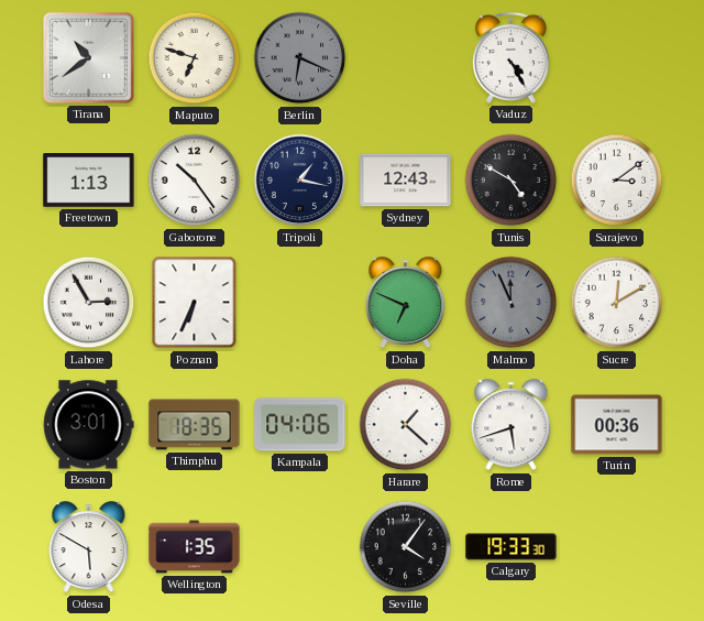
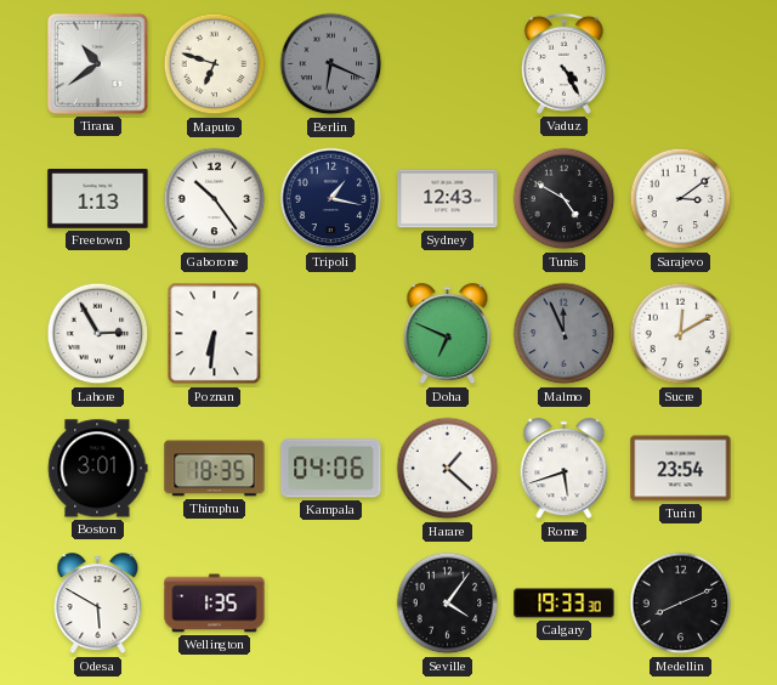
Poznan: 6:34 -> 6:31 (215, 334)
Turin: 00:36 -> 23:54 (681, 469)
Medellin: none -> 8:11 (681, 604)
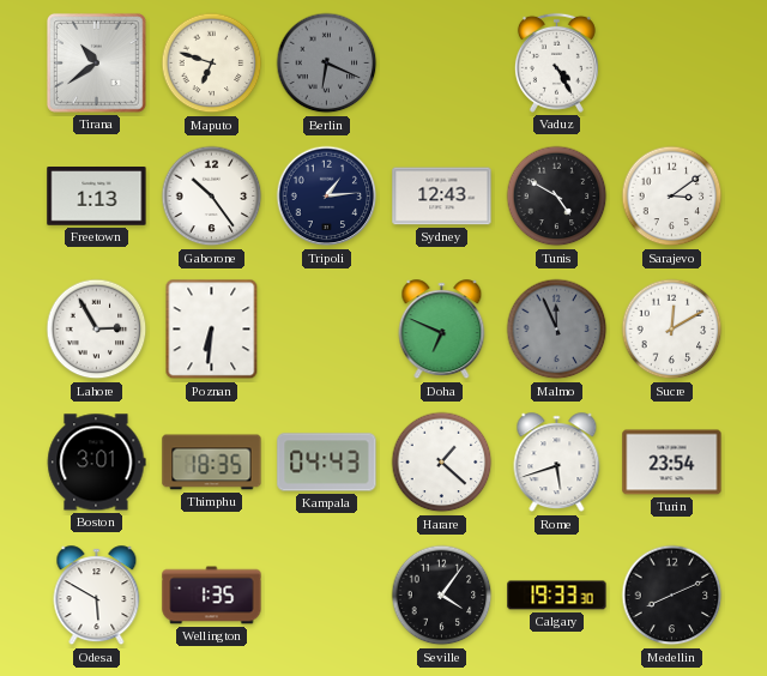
Tripoli: 1:17 -> 1:14 (327, 197)
Kampala: 04:06 -> 04:43 (327, 463)
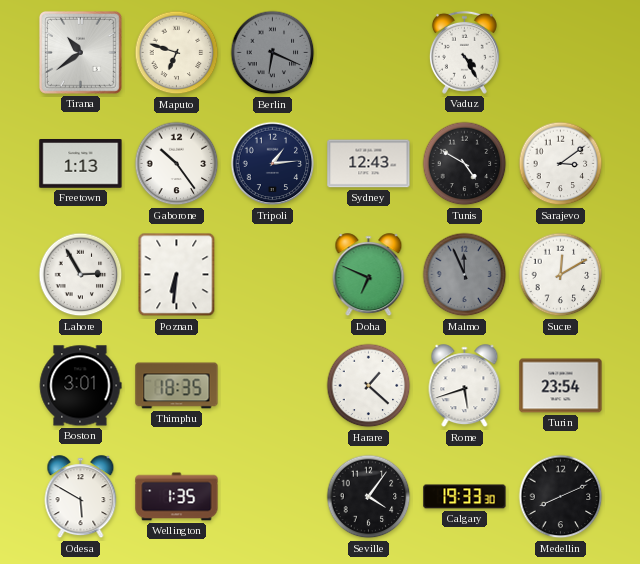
Kampala: 04:43 -> none (327, 463)
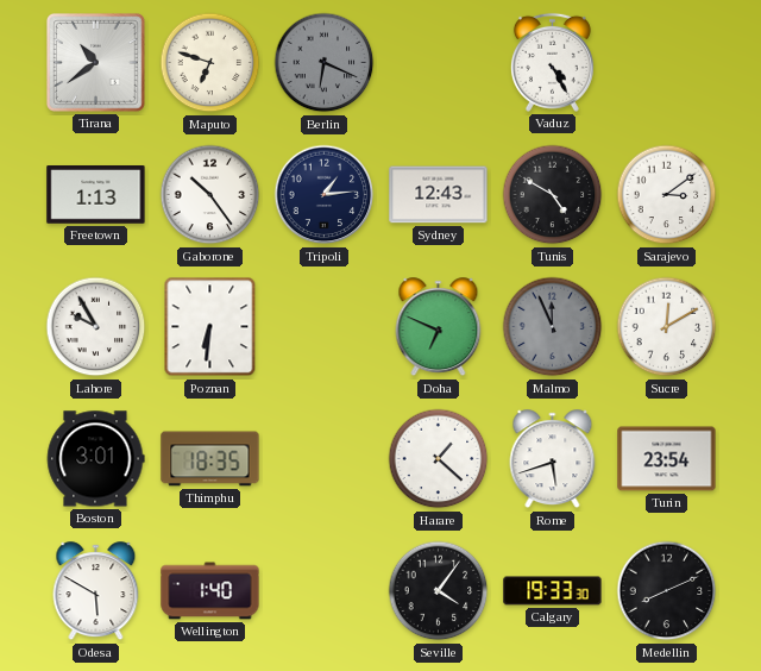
Lahore: 2:55 -> 9:55 (96, 327)
Wellington: 1:35 -> 1:40 (210, 591)
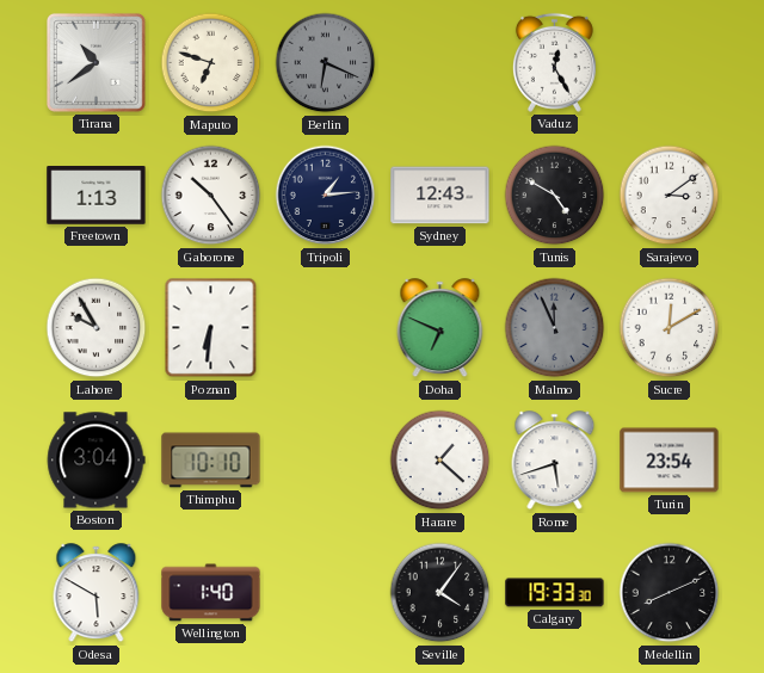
Vaduz: 4:25 -> 12:25 (554, 62)
Boston: 3:01 -> 3:04 (95, 461)
Thimphu: 18:35 -> 10:10 (211, 461)
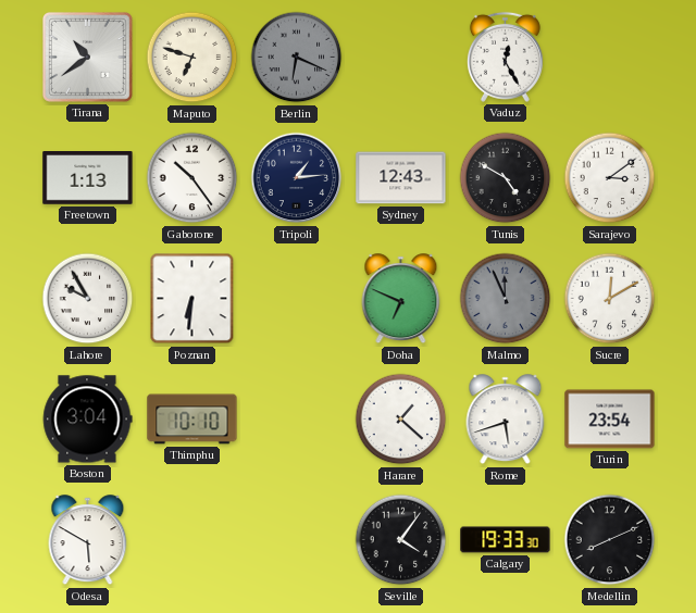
Wellington: 1:40 -> none (211, 593)
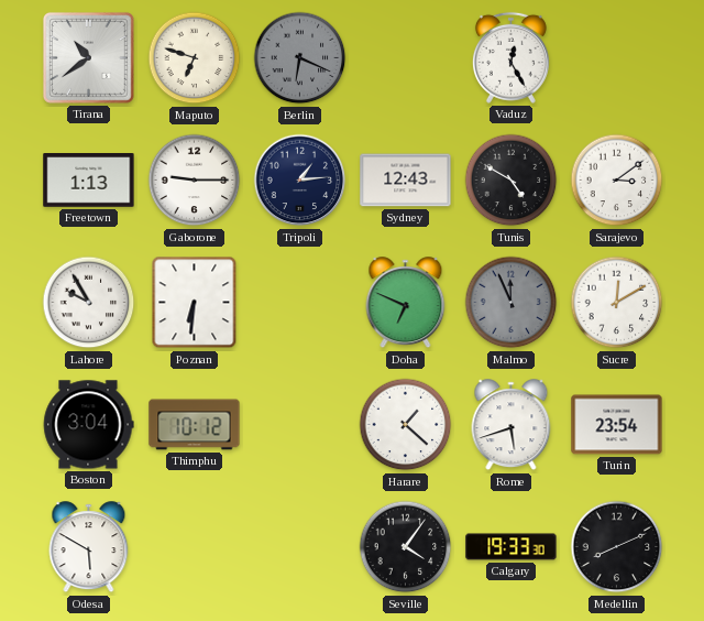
Gaborone: 10:24 -> 9:15 (195, 181)
Thimphu: 10:10 -> 10:12 (195, 425)
